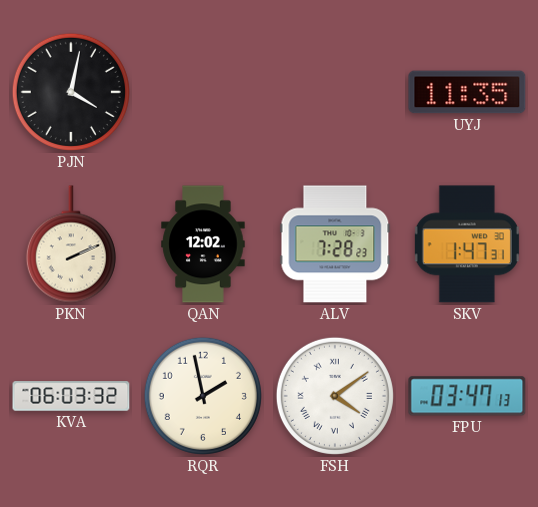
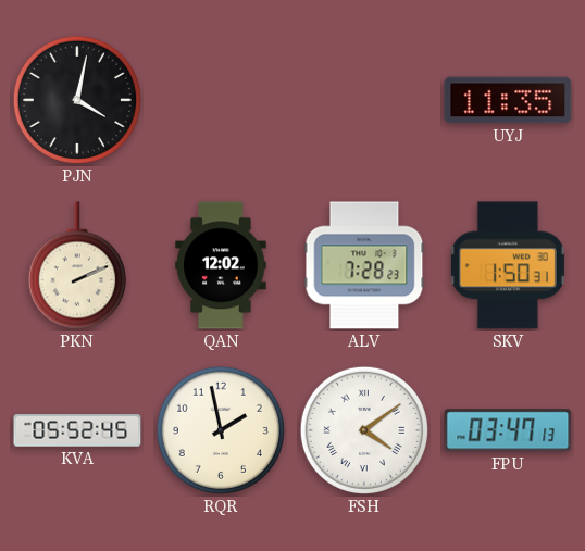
SKV: 1:47 -> 1:50 (508, 265)
KVA: 06:03 -> 05:52 (77, 430)
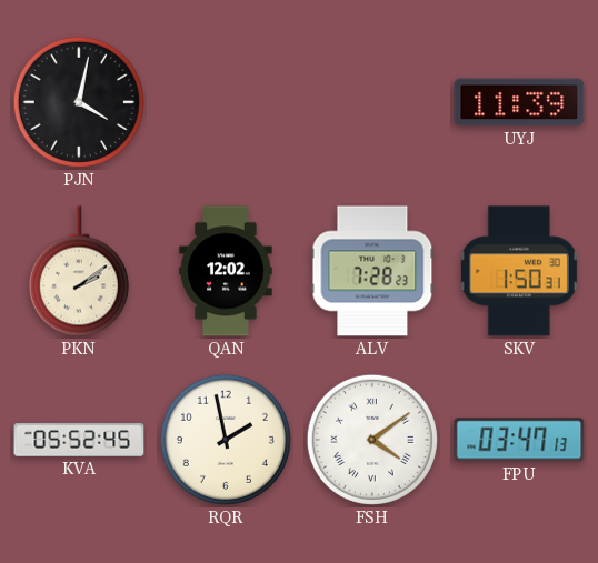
UYJ: 11:35 -> 11:39 (519, 102)
PKN: 2:11 -> 2:09 (79, 271)
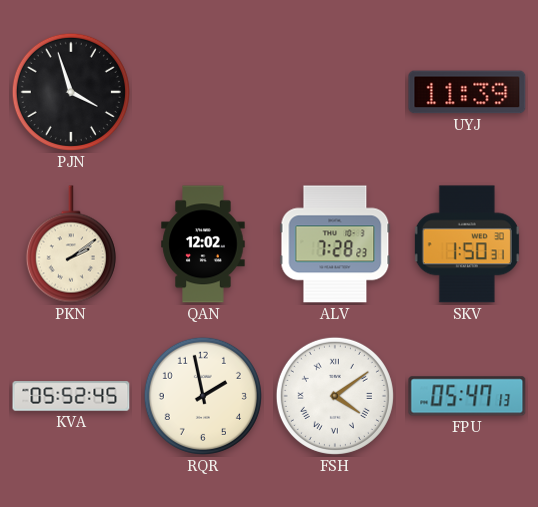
PJN: 4:02 -> 3:57 (71, 92)
FPU: 03:47 -> 05:47 (467, 396)
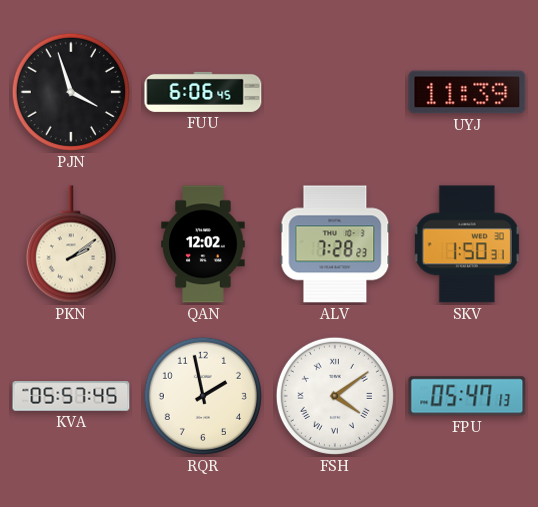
FUU: none -> 6:06 (203, 92)
KVA: 05:52 -> 05:57 (71, 396)
